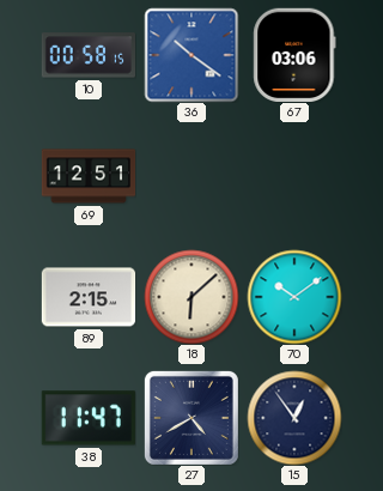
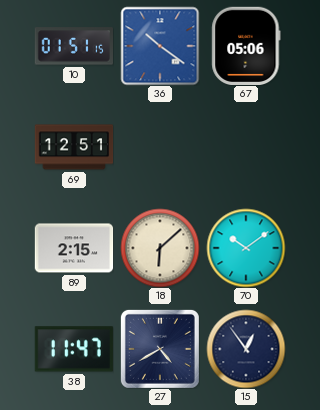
10: 00:58 -> 01:51 (73, 46)
67: 03:06 -> 05:06 (246, 45)
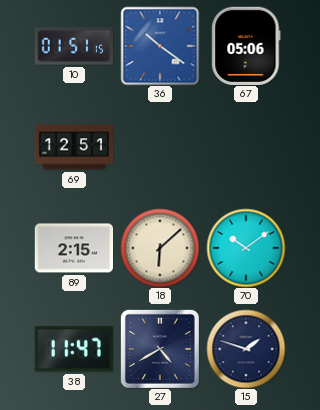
15: 12:54 -> 1:48 (246, 349)
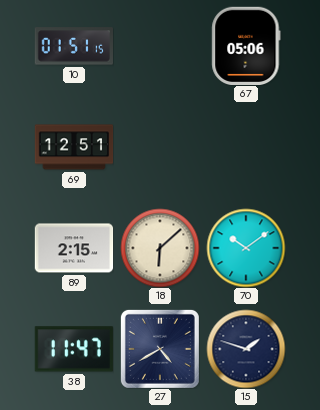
36: 10:21 -> none (160, 46)
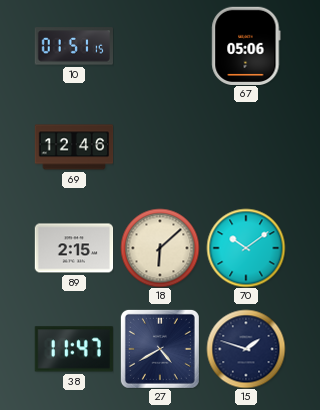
69: 12:51 -> 12:46 (74, 147)
